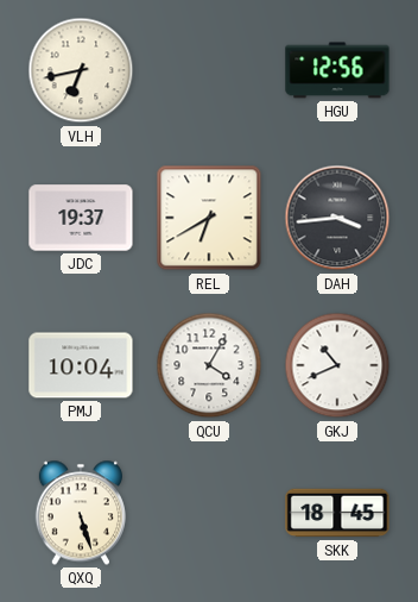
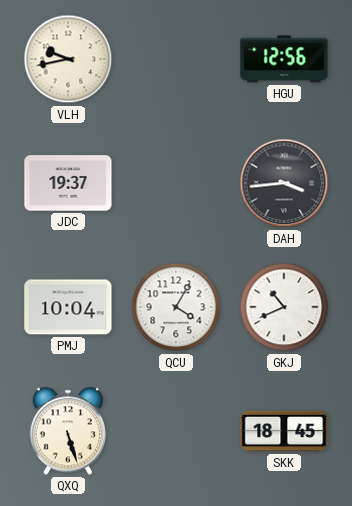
VLH: 6:43 -> 9:43 (68, 59)
REL: 6:40 -> none (209, 218)
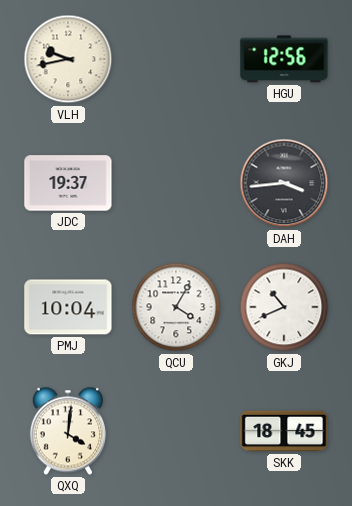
QXQ: 5:27 -> 4:01 (68, 431)
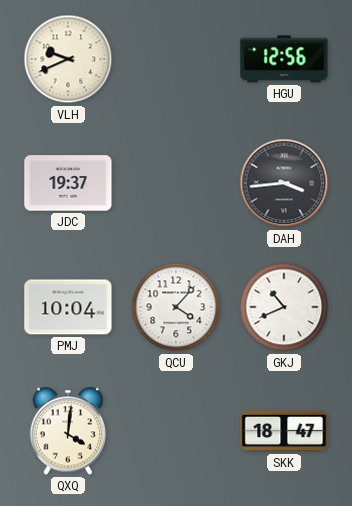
VLH: 9:43 -> 9:41 (68, 59)
QCU: 4:05 -> 4:07 (176, 307)
SKK: 18:45 -> 18:47 (284, 431)
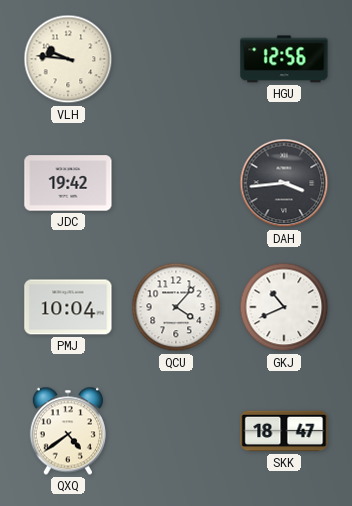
VLH: 9:41 -> 9:46 (68, 59)
JDC: 19:37 -> 19:42 (68, 183)
QXQ: 4:01 -> 4:39 (68, 431)
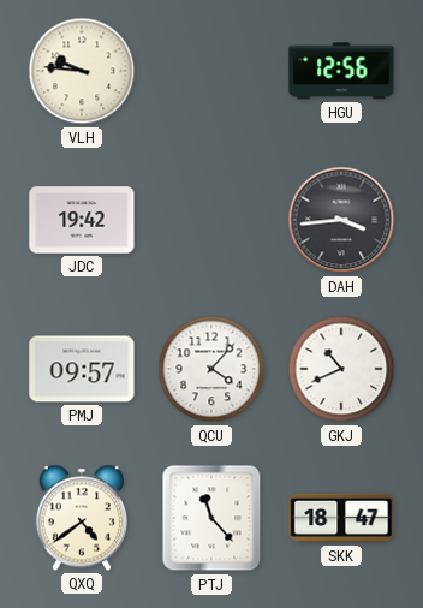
PMJ: 10:04 -> 09:57 (82, 369)
PTJ: none -> 11:23 (211, 518)
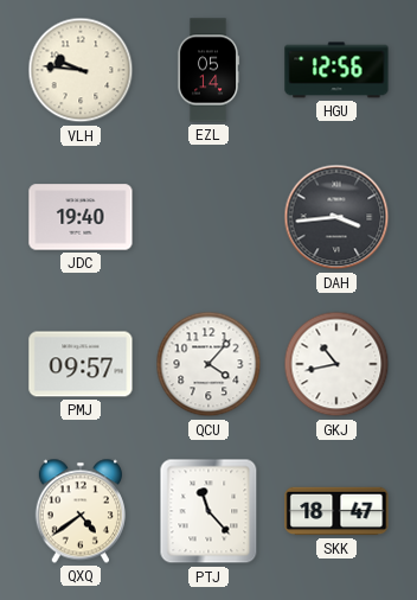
EZL: none -> 05:14 (208, 70)
JDC: 19:42 -> 19:40 (81, 217)
GKJ: 10:41 -> 10:43 (336, 364)
